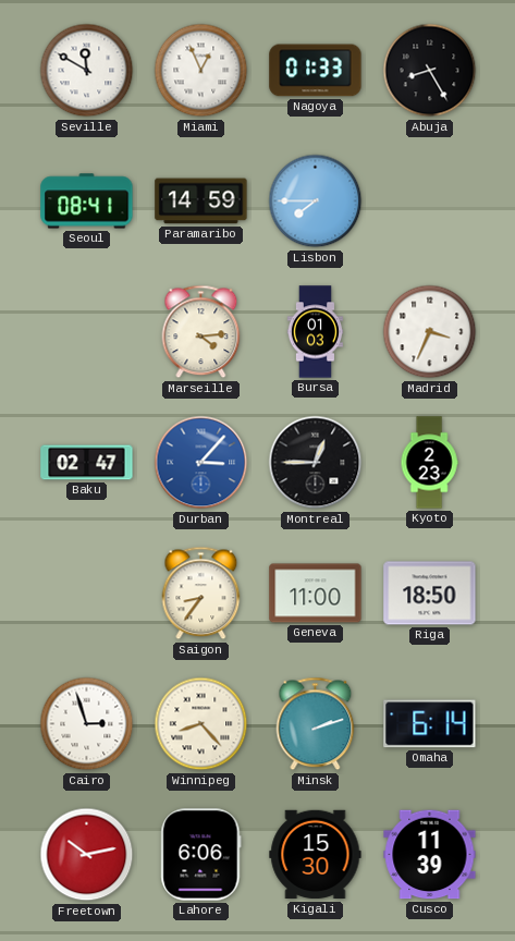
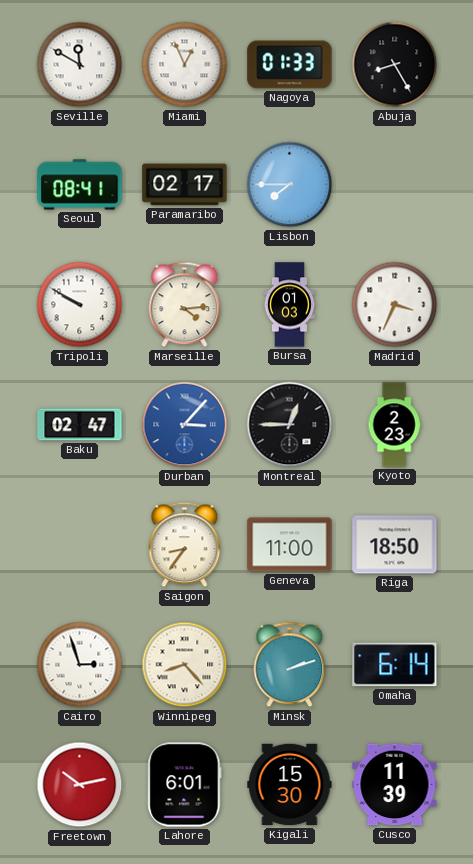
Paramaribo: 14:59 -> 02:17 (185, 185)
Tripoli: none -> 9:50 (80, 305)
Lahore: 6:06 -> 6:01 (185, 785)
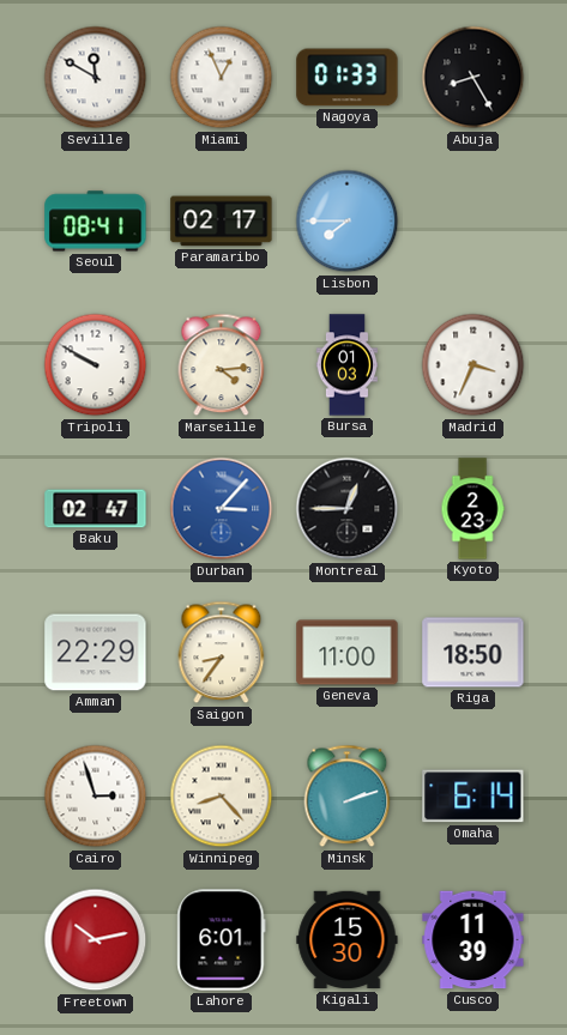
Amman: none -> 22:29 (96, 653)
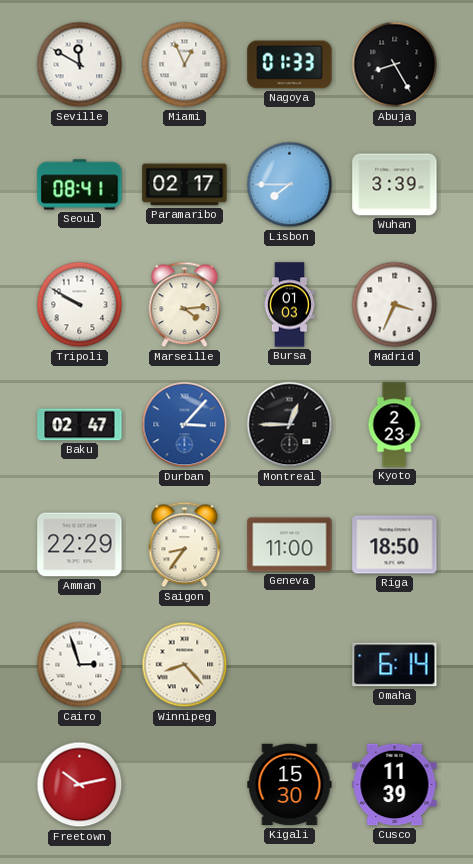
Wuhan: none -> 3:39 (395, 185)
Minsk: 2:12 -> none (348, 797)
Lahore: 6:01 -> none (222, 940)
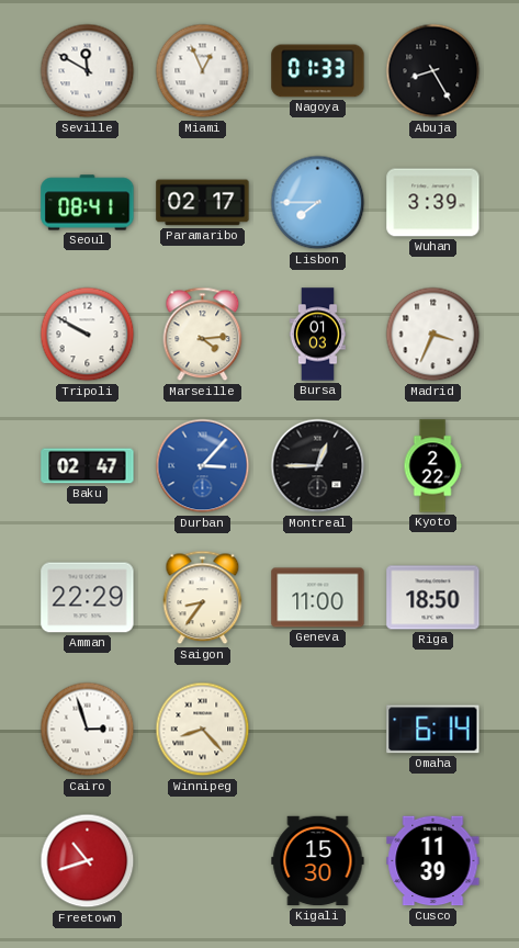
Kyoto: 2:23 -> 2:22 (432, 466)
Freetown: 10:13 -> 10:42 (88, 861)
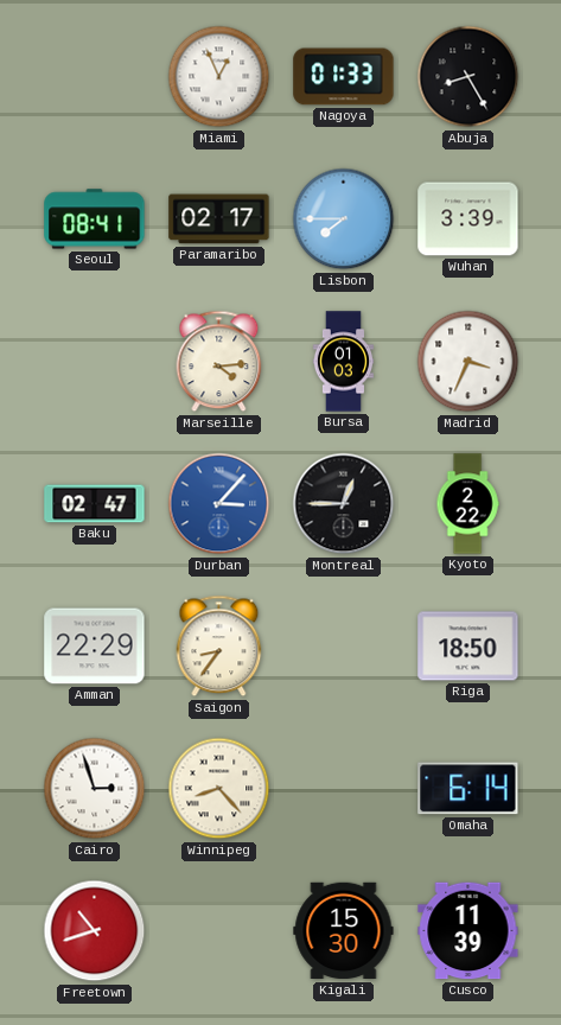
Seville: 11:50 -> none (88, 71)
Tripoli: 9:50 -> none (88, 335)
Geneva: 11:00 -> none (318, 598)
